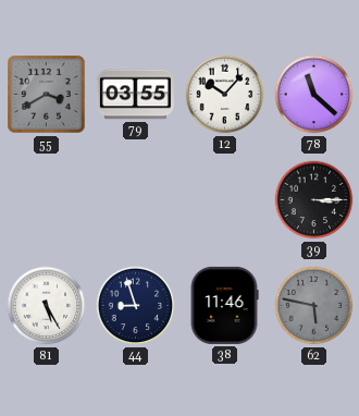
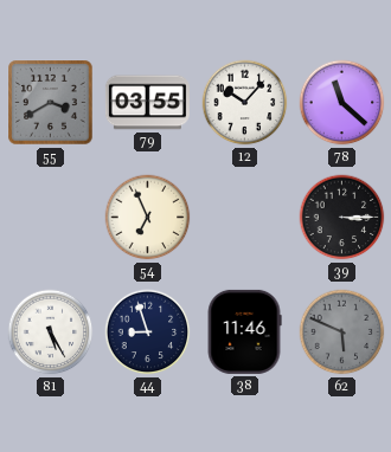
54: none -> 6:56 (148, 218)
62: 5:47 -> 5:49 (342, 332)
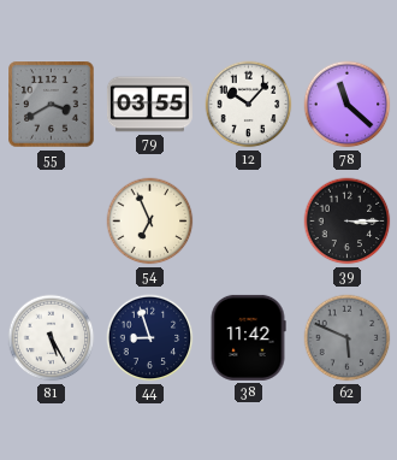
38: 11:46 -> 11:42 (248, 337)
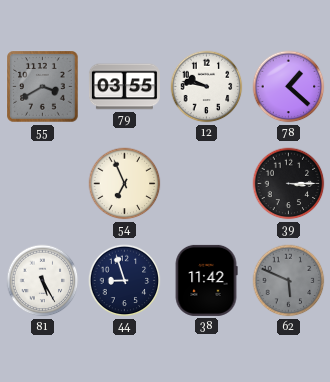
12: 10:07 -> 9:47 (207, 87)
78: 11:22 -> 1:22 (289, 87)
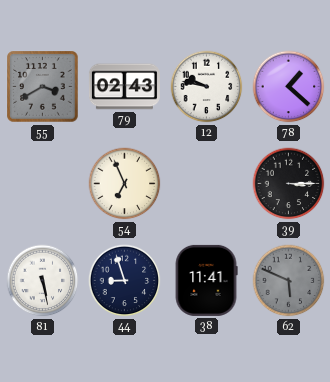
79: 03:55 -> 02:43 (124, 87)
81: 5:25 -> 5:28 (43, 281)
38: 11:42 -> 11:41 (206, 280)
